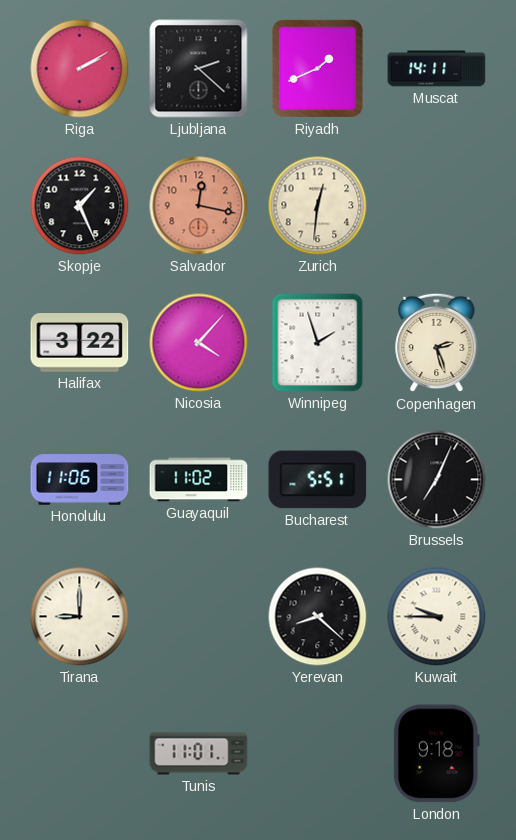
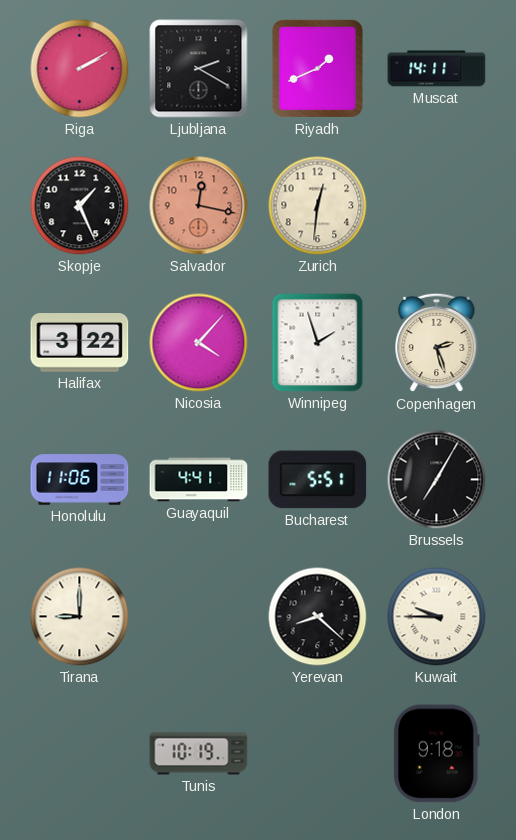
Ljubljana: 2:22 -> 2:20 (199, 69)
Guayaquil: 11:02 -> 4:41 (199, 480)
Brussels: 7:04 -> 7:05 (437, 480)
Tunis: 11:01 -> 10:19 (199, 754)
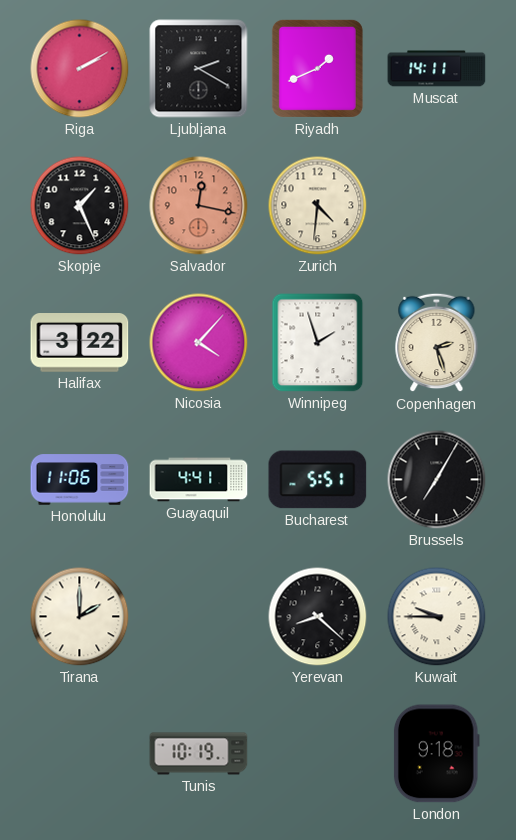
Zurich: 12:31 -> 4:31 (318, 206)
Tirana: 9:00 -> 2:00 (80, 617)
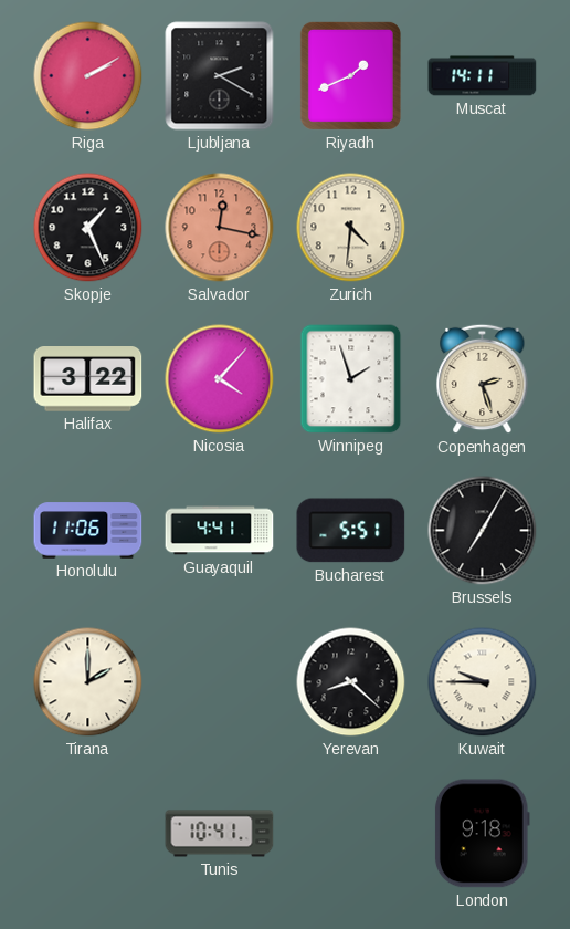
Tunis: 10:19 -> 10:41 (220, 834)
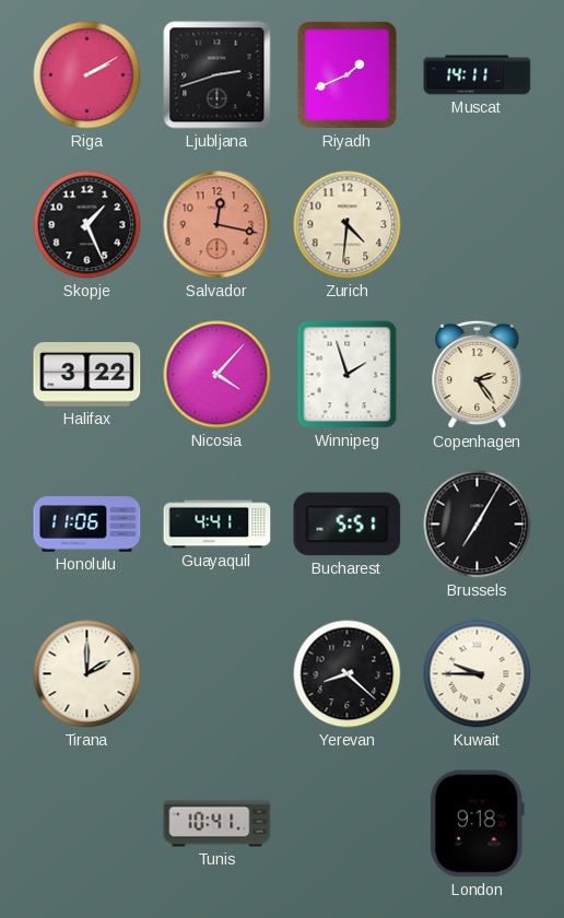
Ljubljana: 2:20 -> 2:42 (218, 75)
Copenhagen: 2:27 -> 2:24 (478, 375)
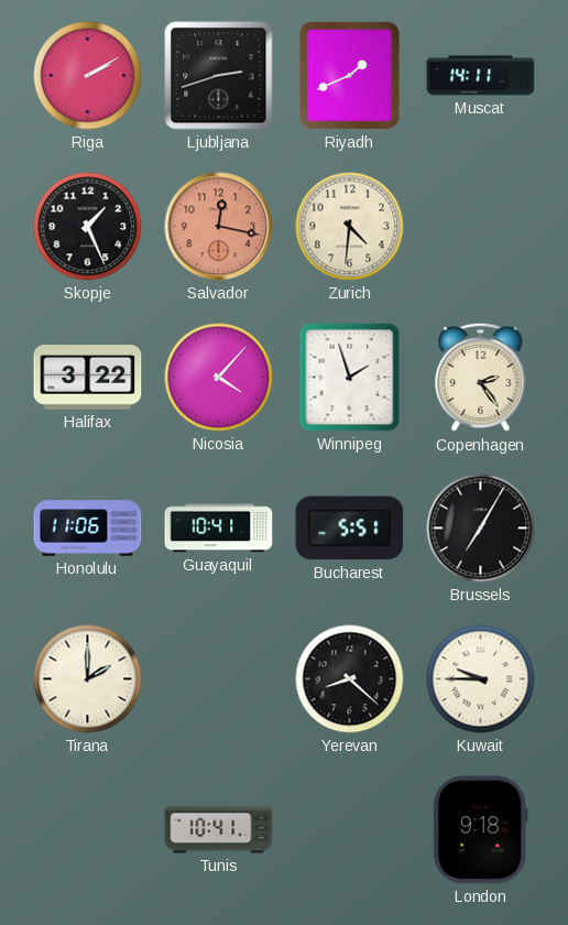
Guayaquil: 4:41 -> 10:41 (219, 529)
